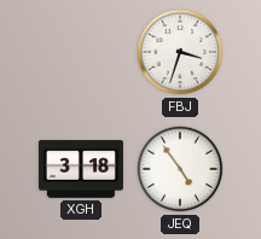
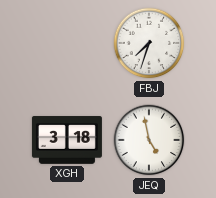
FBJ: 3:33 -> 7:33 (149, 43)
JEQ: 4:54 -> 4:58 (149, 140)
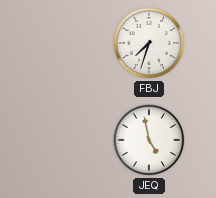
XGH: 3:18 -> none (67, 140)
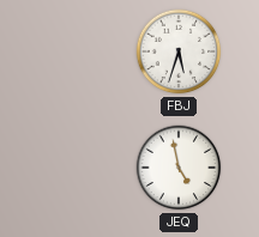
FBJ: 7:33 -> 5:33 (179, 51)
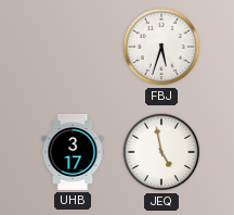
UHB: none -> 3:17 (73, 152)
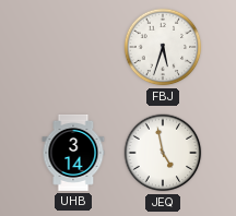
UHB: 3:17 -> 3:14 (73, 153)
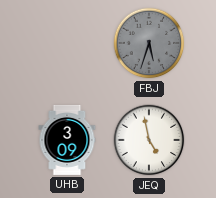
FBJ dial: white -> grey (149, 43)
UHB: 3:14 -> 3:09 (67, 140)
